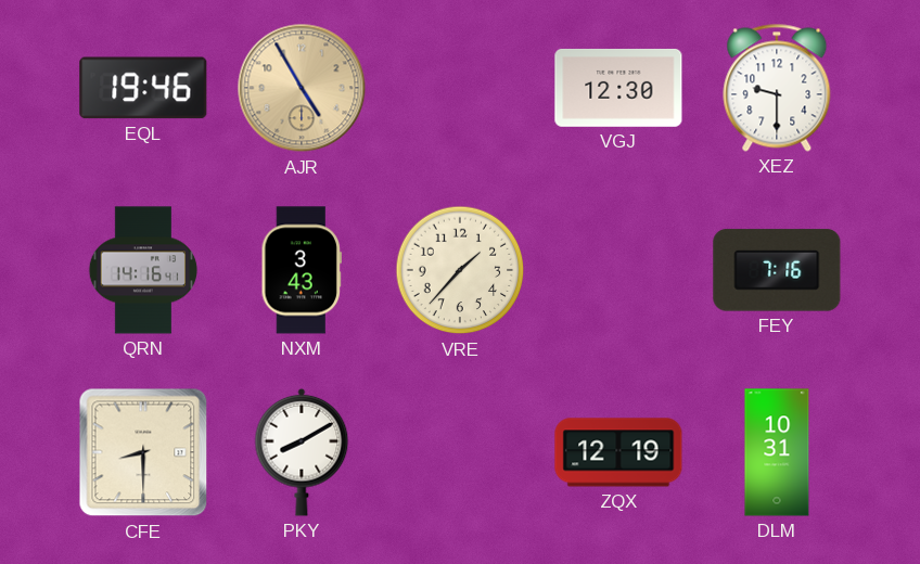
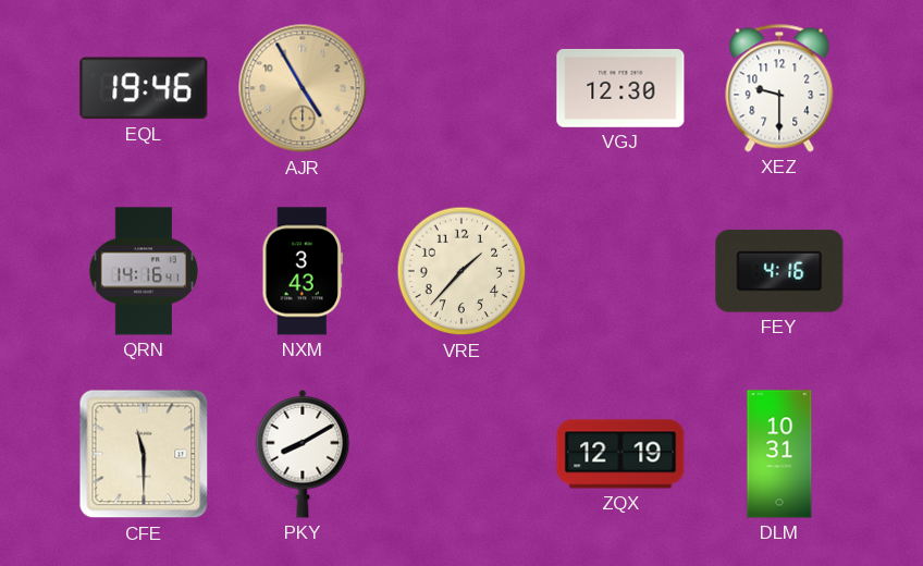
FEY: 7:16 -> 4:16 (779, 271)
CFE: 8:30 -> 11:30 (144, 454)
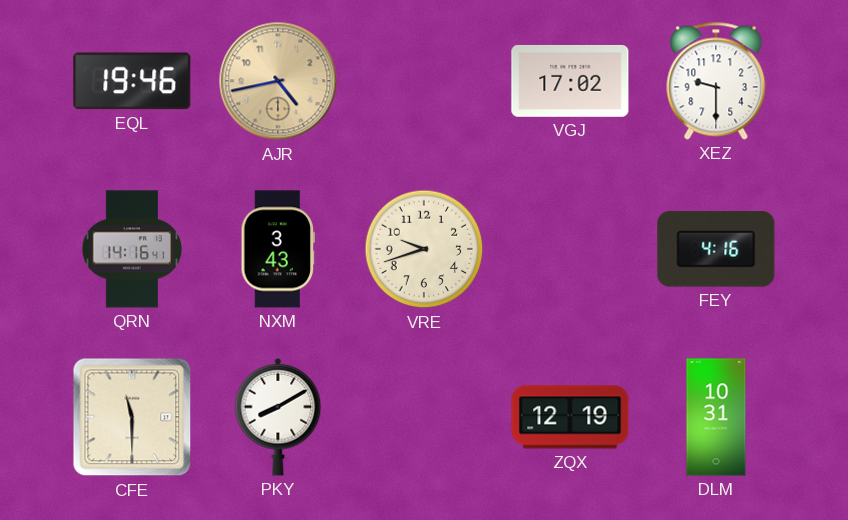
AJR: 4:55 -> 4:43 (278, 81)
VGJ: 12:30 -> 17:02 (570, 81)
VRE: 1:37 -> 9:42 (424, 249)
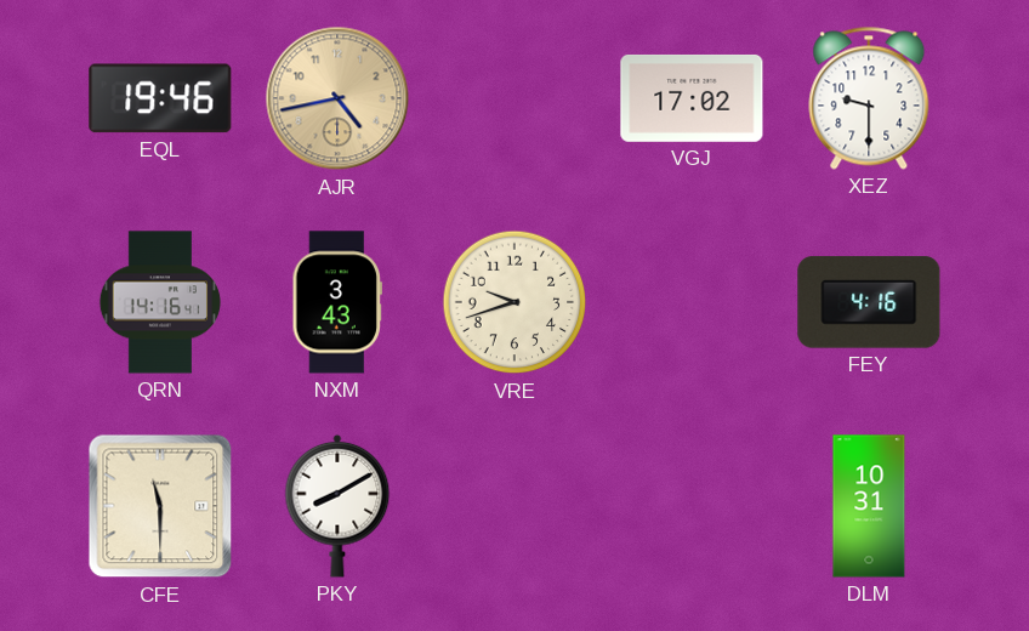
ZQX: 12:19 -> none (570, 417)
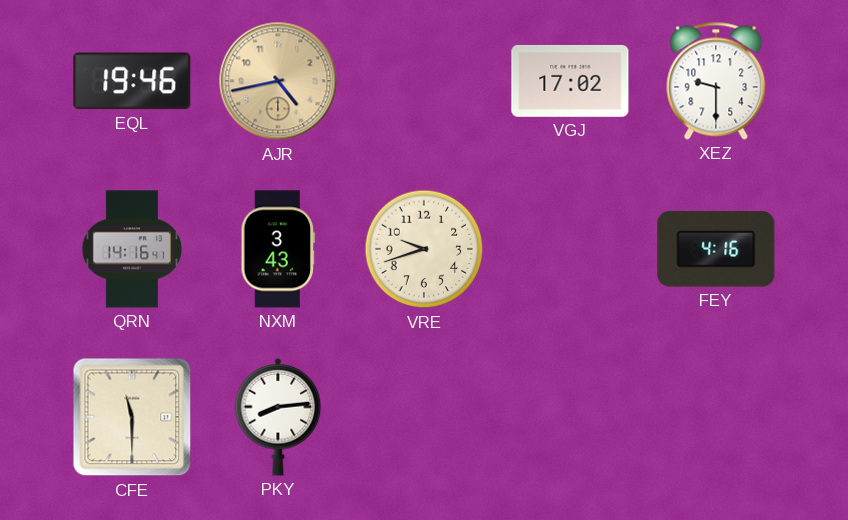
PKY: 8:10 -> 8:14 (278, 417)
DLM: 10:31 -> none (869, 506)
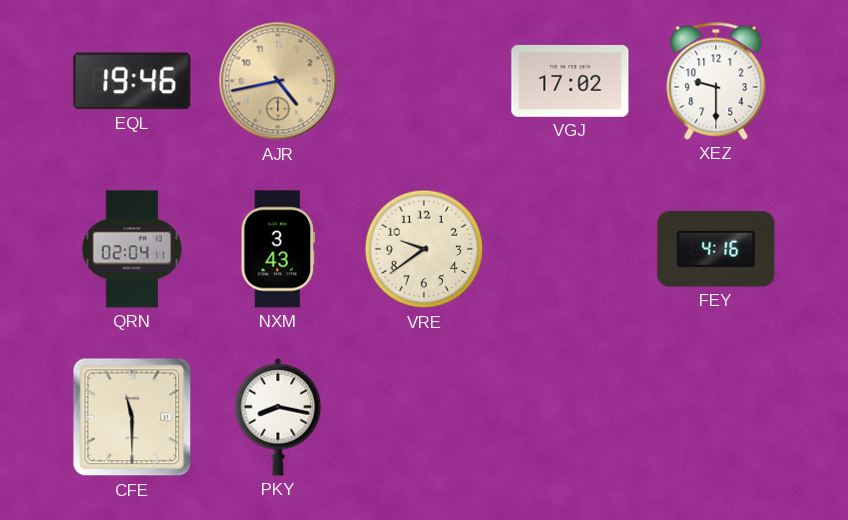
QRN: 14:16 -> 02:04 (132, 249)
VRE: 9:42 -> 9:39 (424, 249)
PKY: 8:14 -> 8:17 (278, 417)
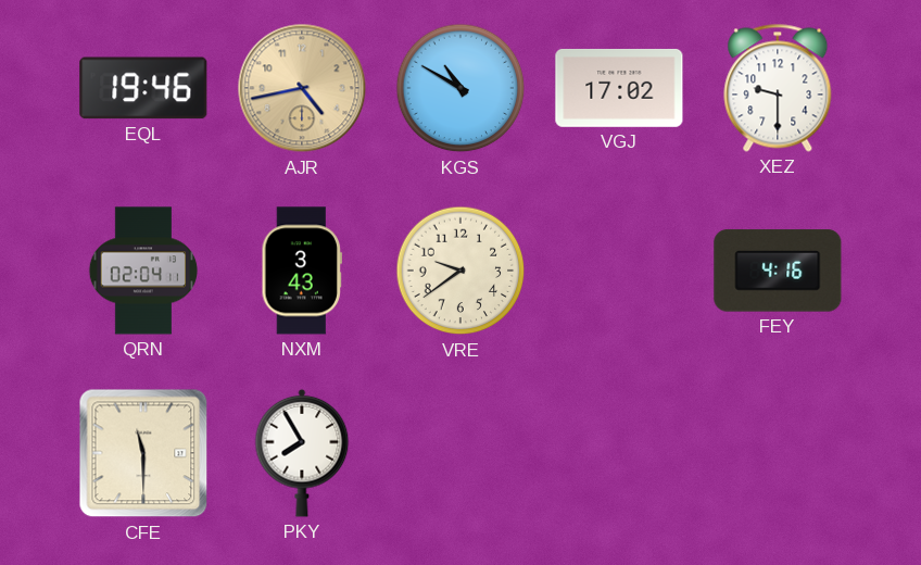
KGS: none -> 10:50 (460, 88)
PKY: 8:17 -> 7:55 (302, 453)
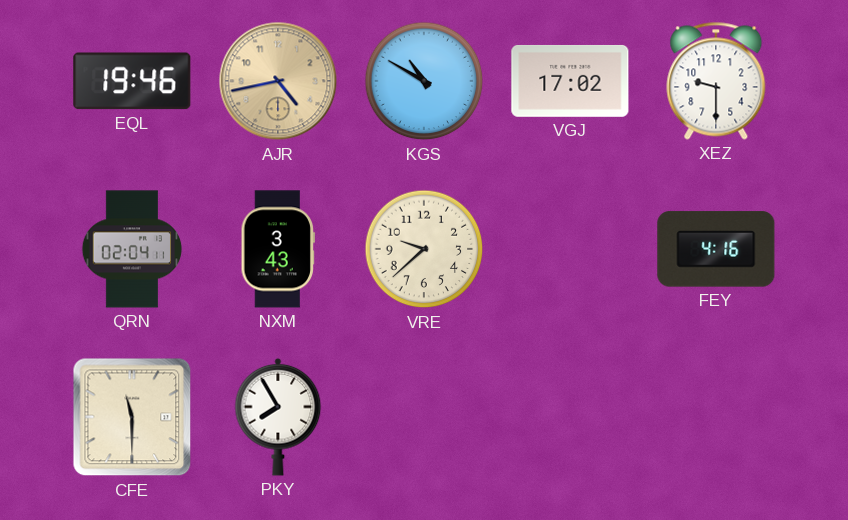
VRE: 9:39 -> 9:38 (424, 249)
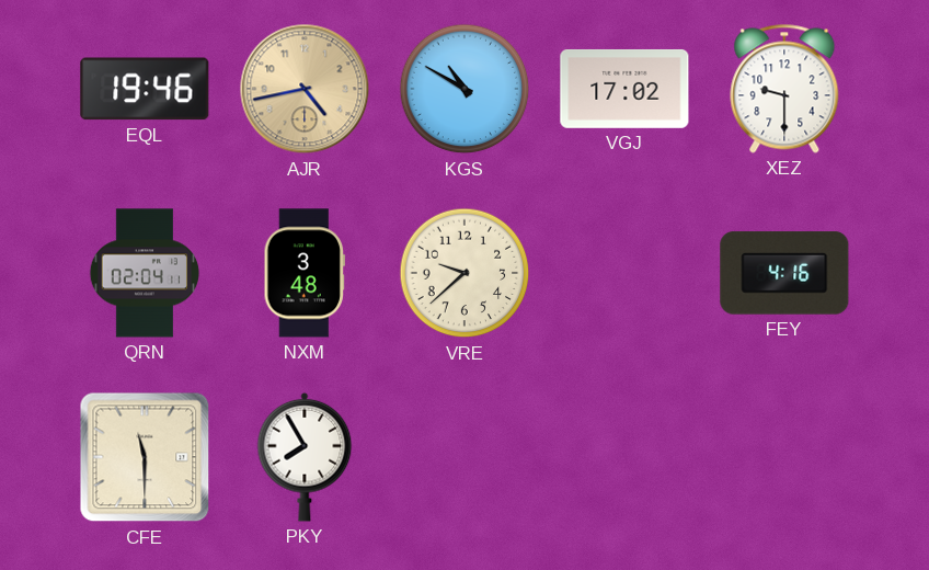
NXM: 3:43 -> 3:48 (303, 273)
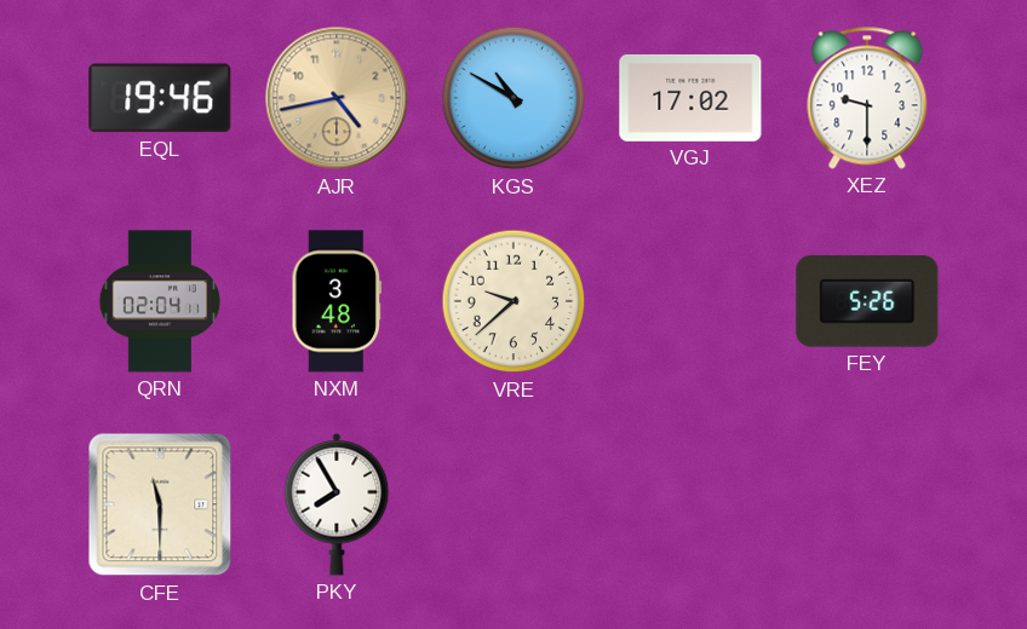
FEY: 4:16 -> 5:26 (867, 301)
